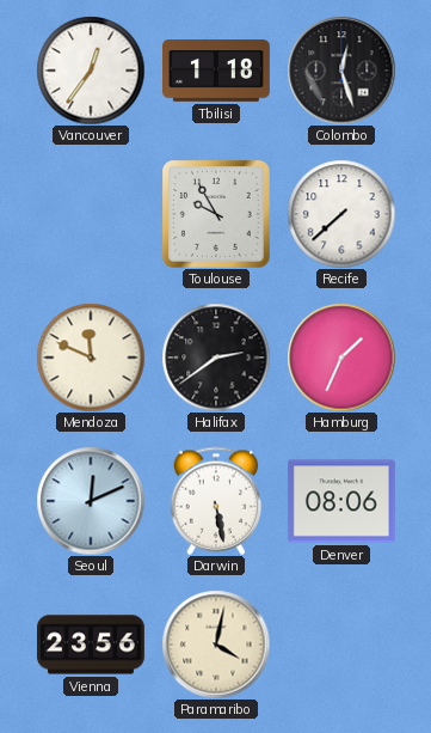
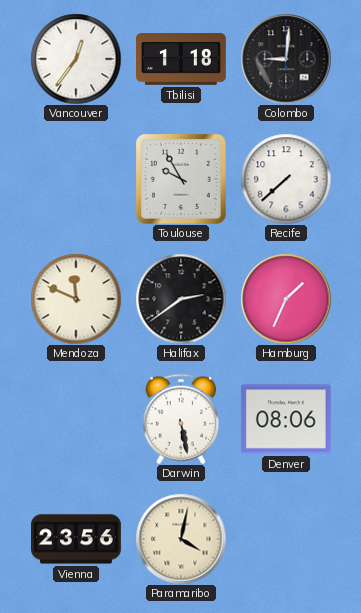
Colombo: 12:27 -> 9:01 (286, 59)
Seoul: 12:11 -> none (91, 501)
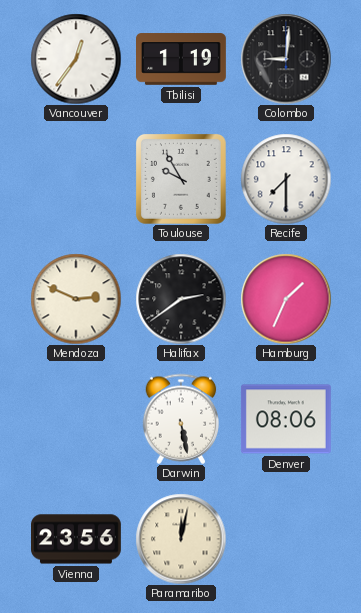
Tbilisi: 1:18 -> 1:19 (182, 59)
Recife: 7:38 -> 7:30 (286, 179)
Mendoza: 11:49 -> 2:49 (76, 299)
Paramaribo: 4:02 -> 12:02 (181, 539)
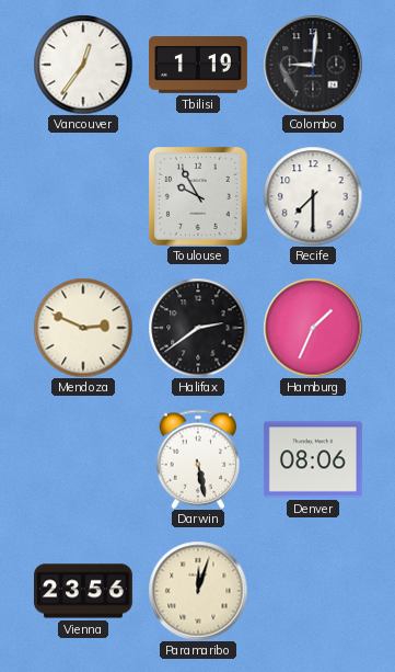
Paramaribo: 12:02 -> 12:03 (198, 591)
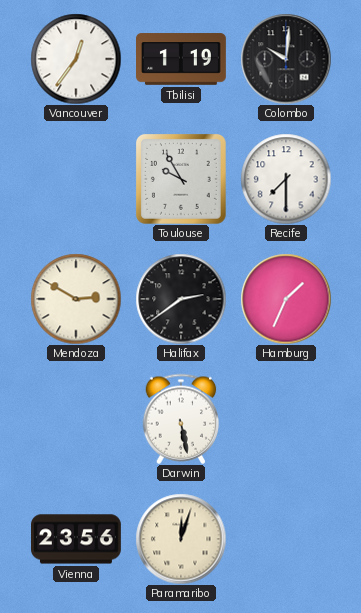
Colombo: 9:01 -> 10:01 (286, 59)
Mendoza: 2:49 -> 2:50 (76, 299)
Denver: 08:06 -> none (313, 459)
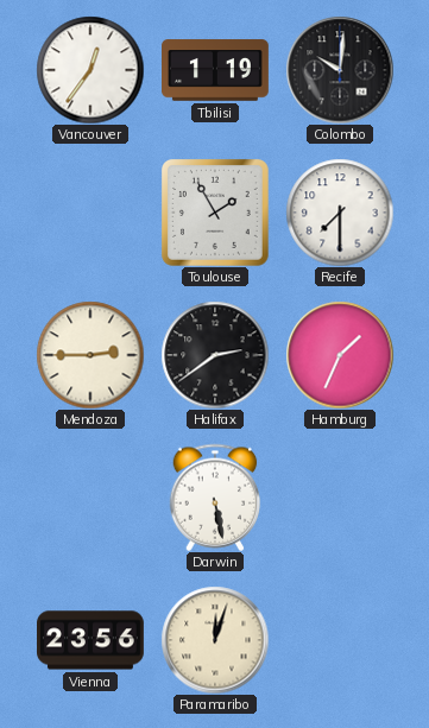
Toulouse: 9:55 -> 1:55 (215, 213)
Mendoza: 2:50 -> 2:45 (90, 355)
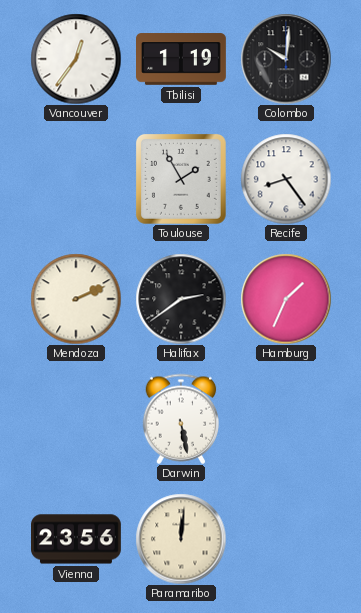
Recife: 7:30 -> 8:24 (286, 179)
Mendoza: 2:45 -> 2:11 (76, 299)
Paramaribo: 12:03 -> 12:01 (181, 539)
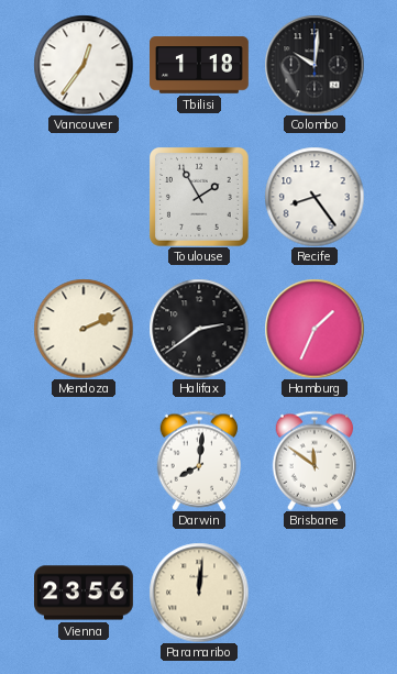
Tbilisi: 1:19 -> 1:18 (200, 65)
Darwin: 5:28 -> 8:01 (199, 461)
Brisbane: none -> 11:51 (315, 461)
